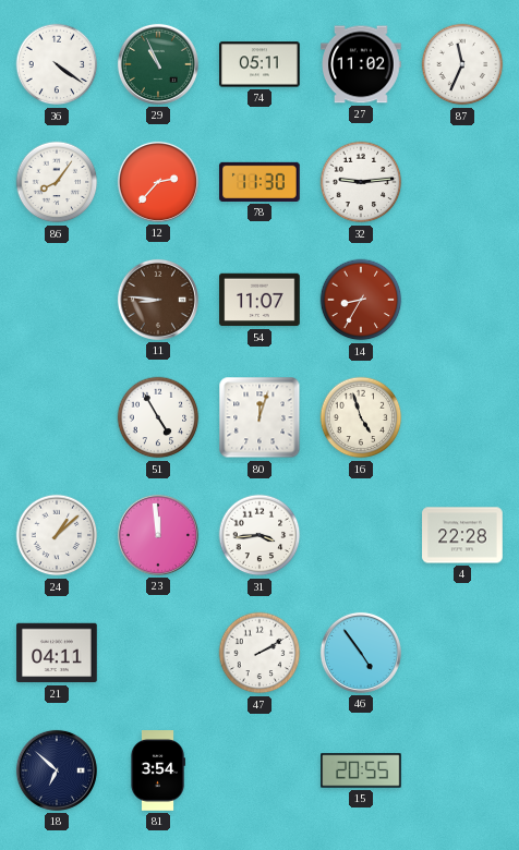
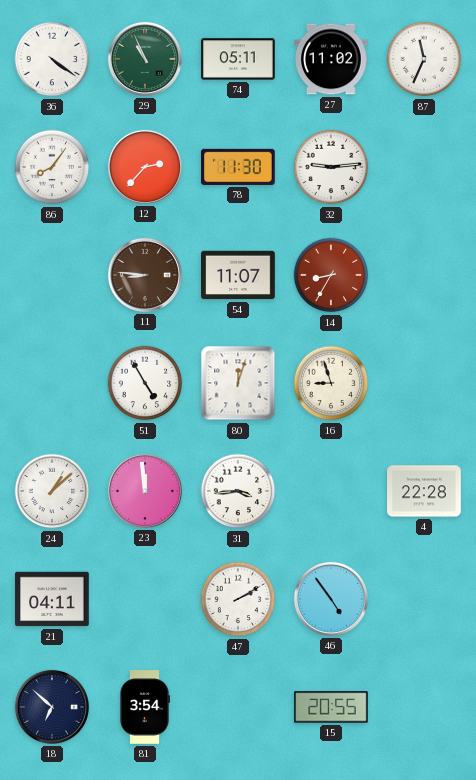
16: 4:57 -> 8:57 (331, 383)
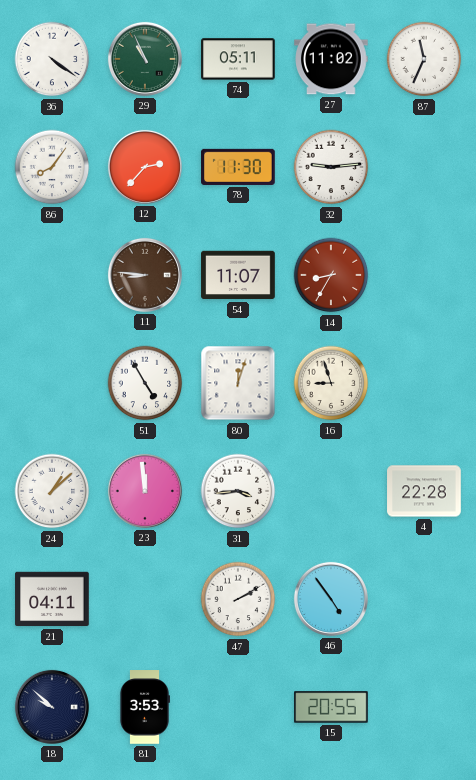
18: 6:52 -> 9:52 (52, 707)
81: 3:54 -> 3:53 (144, 707)
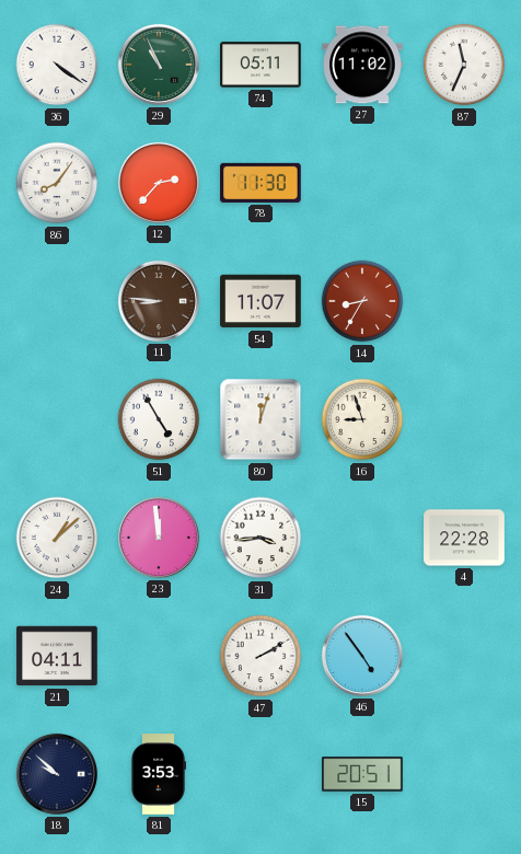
32: 9:14 -> none (331, 167)
15: 20:55 -> 20:51 (362, 774)
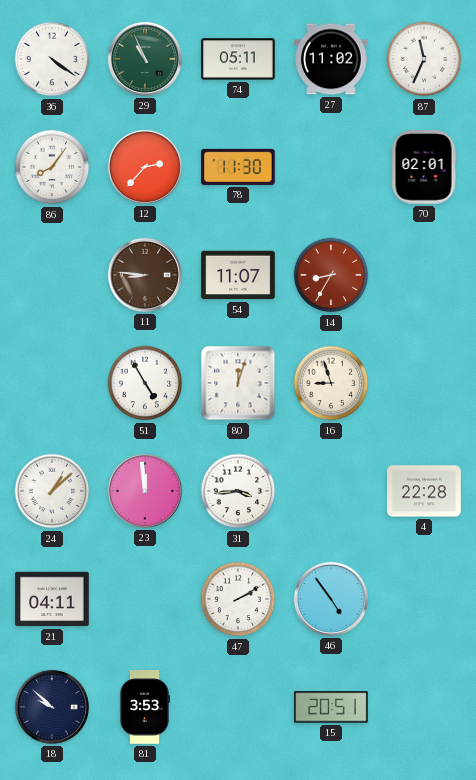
70: none -> 02:01 (424, 167)
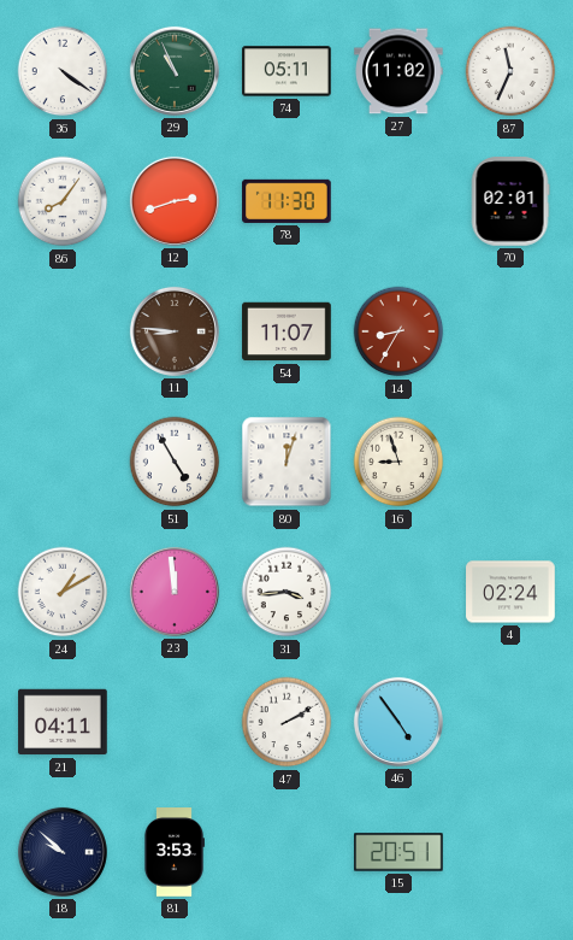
12: 2:37 -> 2:42 (175, 201)
24: 1:08 -> 1:10 (63, 592)
4: 22:28 -> 02:24 (510, 592)
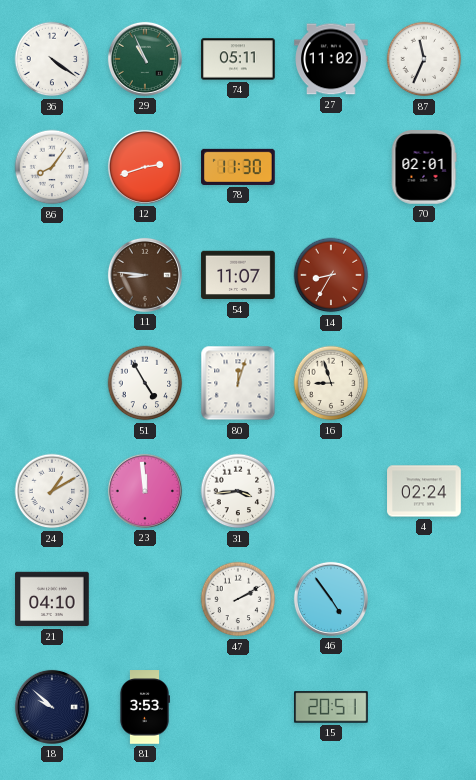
21: 04:11 -> 04:10 (52, 599)
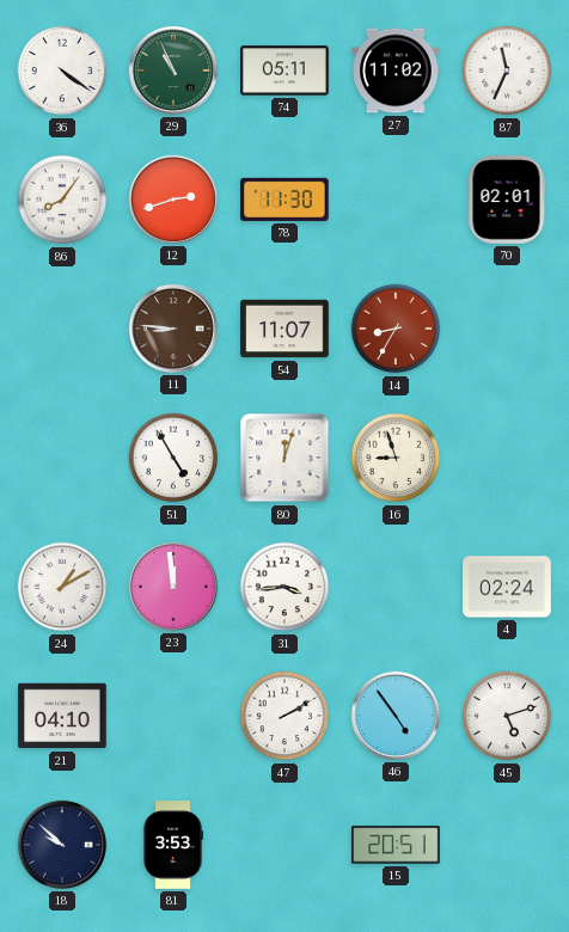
45: none -> 5:12 (507, 716)
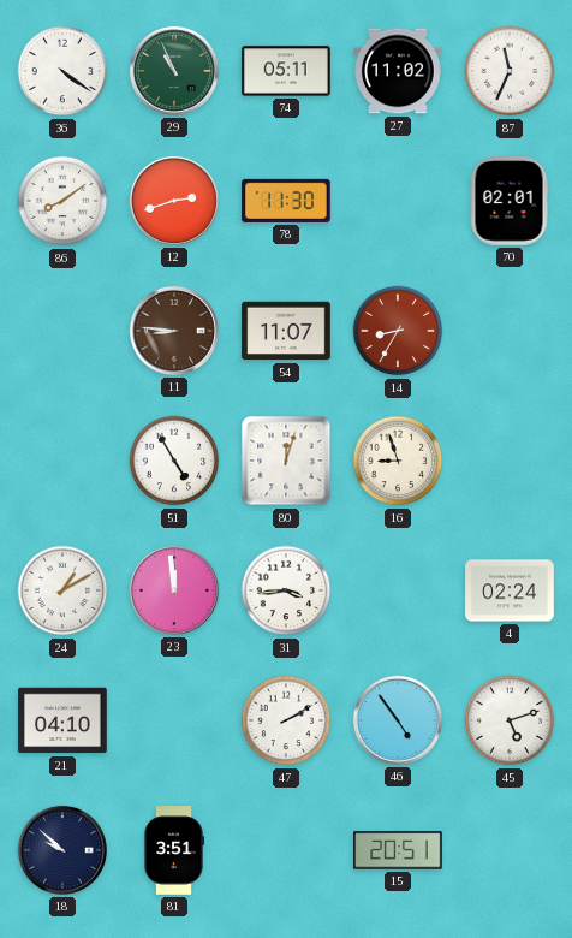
86: 8:06 -> 8:09 (62, 201)
81: 3:53 -> 3:51 (173, 850)
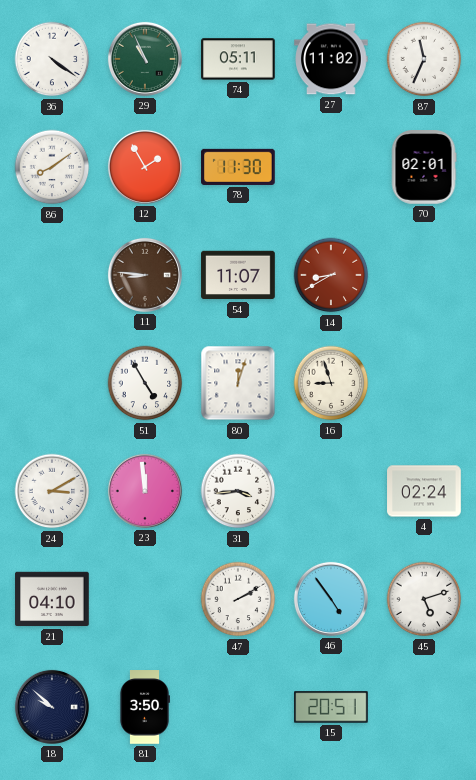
12: 2:42 -> 1:55 (145, 167)
14: 8:35 -> 8:40 (331, 275)
24: 1:10 -> 3:10 (52, 491)
81: 3:51 -> 3:50 (144, 707)
